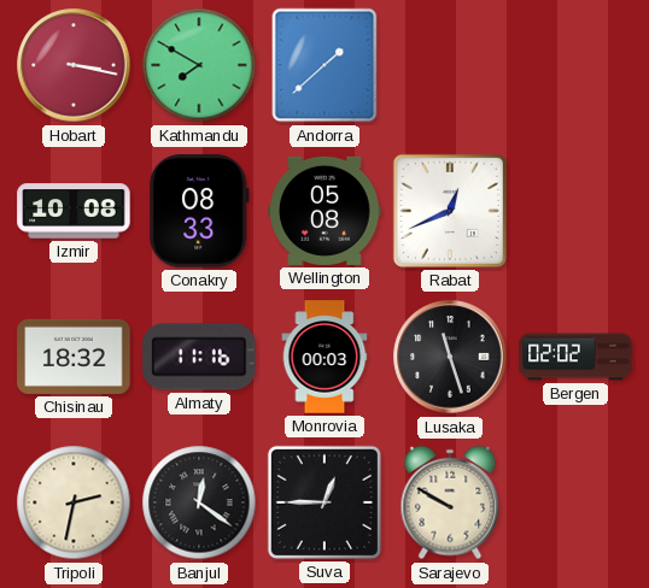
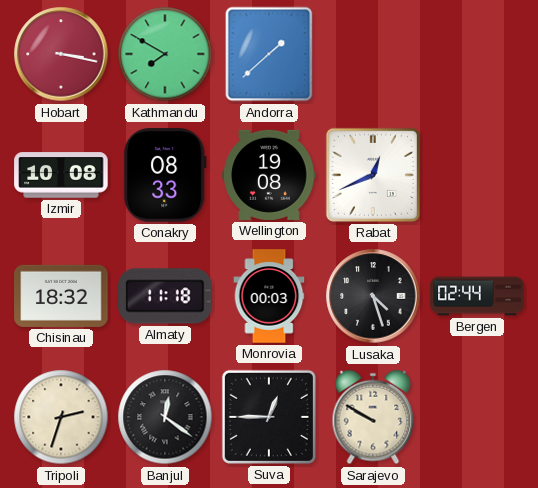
Wellington: 05:08 -> 19:08 (269, 175)
Almaty: 11:16 -> 11:18 (165, 296)
Lusaka: 11:27 -> 4:27 (373, 296)
Bergen: 02:02 -> 02:44 (477, 296)
Tripoli: 2:32 -> 2:33 (61, 417)
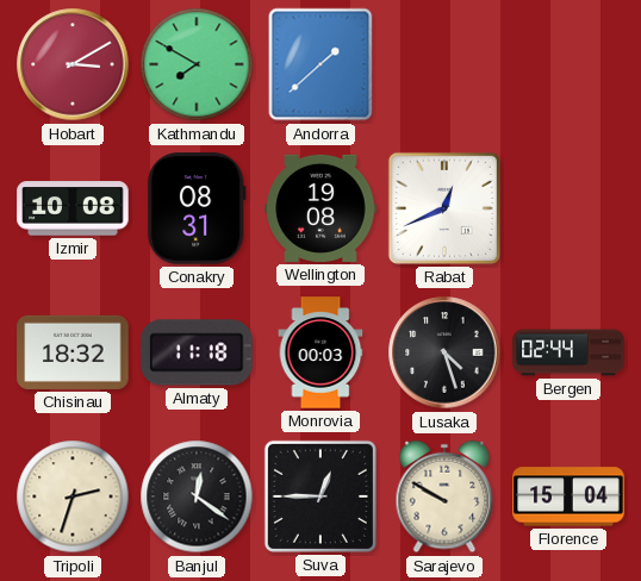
Hobart: 3:17 -> 3:10 (73, 64)
Conakry: 08:33 -> 08:31 (197, 208)
Florence: none -> 15:04 (568, 496)
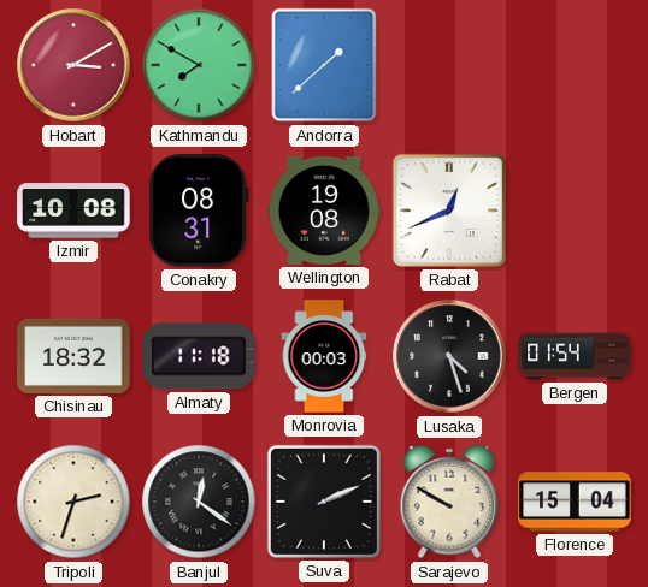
Bergen: 02:44 -> 01:54 (575, 356)
Suva: 12:45 -> 2:11 (324, 502)
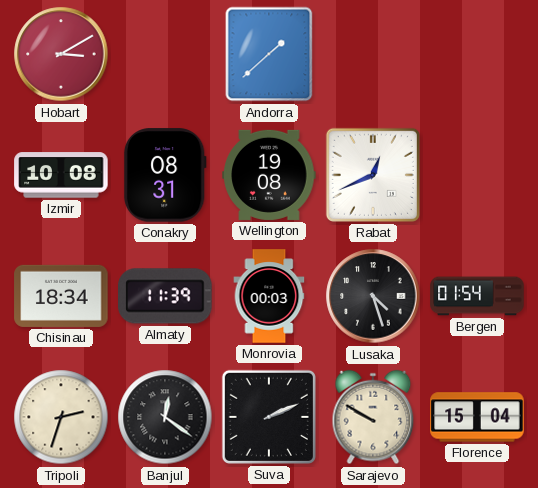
Kathmandu: 7:50 -> none (199, 65)
Chisinau: 18:32 -> 18:34 (61, 296)
Almaty: 11:18 -> 11:39 (165, 296)
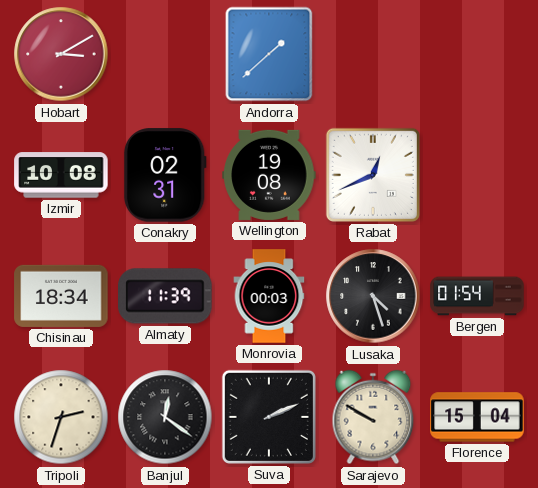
Conakry: 08:31 -> 02:31 (165, 175)
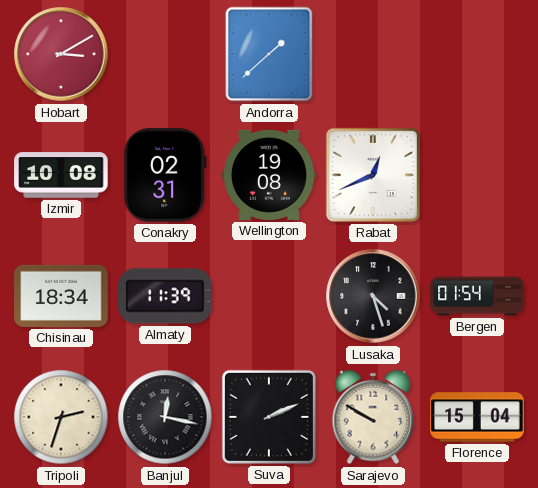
Monrovia: 00:03 -> none (269, 296)
Banjul: 12:21 -> 12:17 (165, 417)
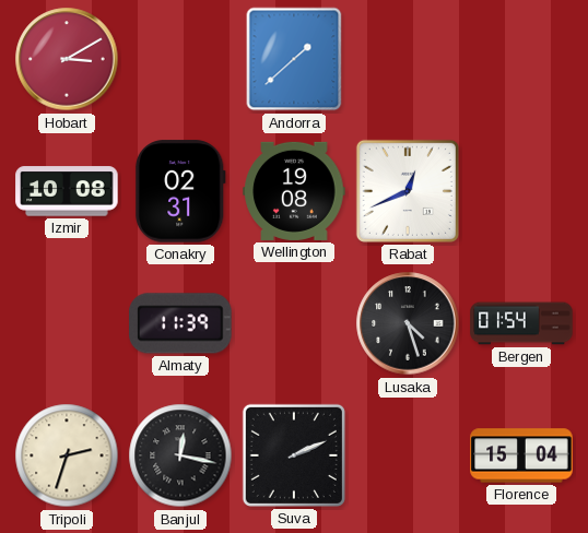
Chisinau: 18:34 -> none (61, 296)
Sarajevo: 9:50 -> none (373, 417)
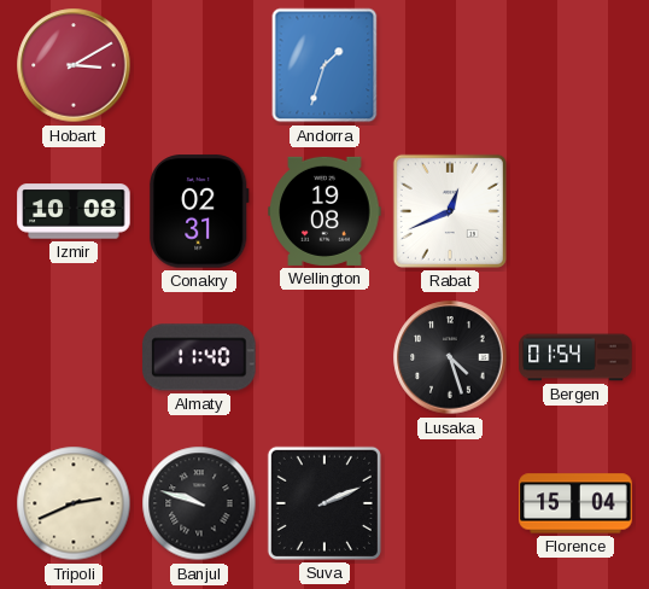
Andorra: 1:38 -> 1:33 (324, 65)
Almaty: 11:39 -> 11:40 (199, 357)
Tripoli: 2:33 -> 2:41 (74, 503)
Banjul: 12:17 -> 9:48 (199, 503)
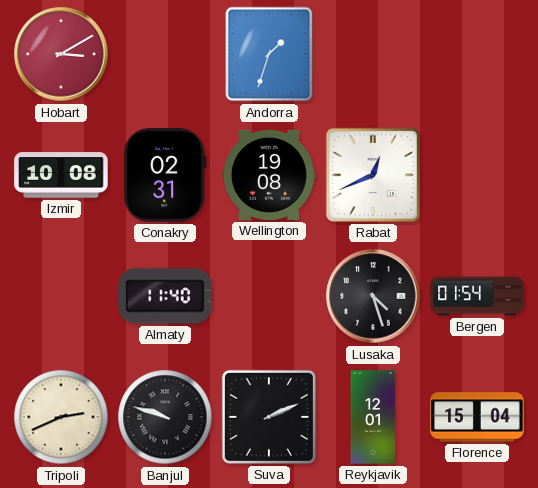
Reykjavik: none -> 12:01 (373, 417)
